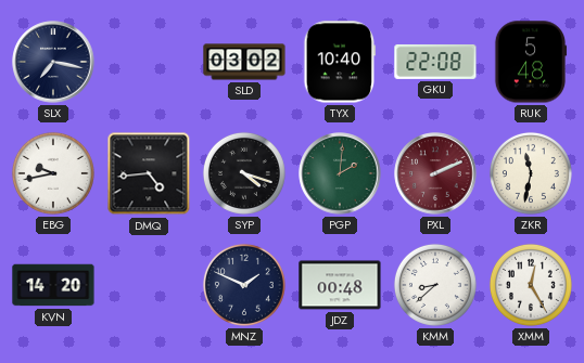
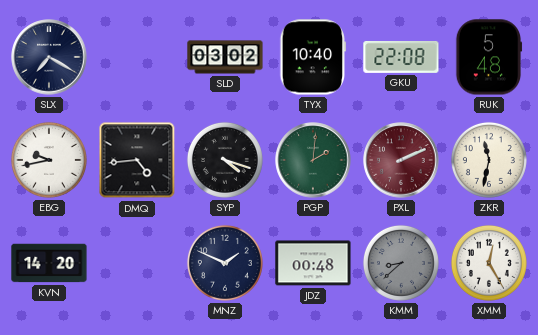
SLX: 7:17 -> 7:20 (49, 57)
KMM dial: white -> grey (401, 263)
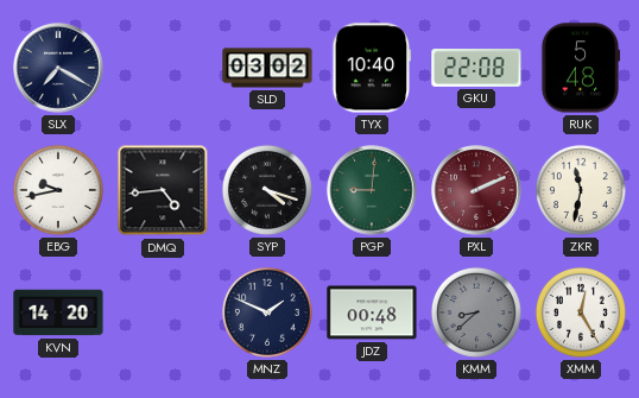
PGP: 2:01 -> 9:01 (372, 190)
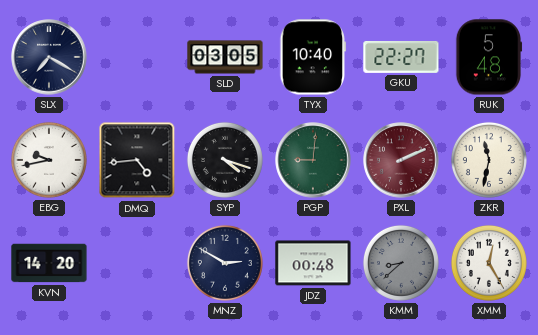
SLD: 03:02 -> 03:05 (225, 57)
GKU: 22:08 -> 22:27 (401, 57)
MNZ: 1:49 -> 2:50 (225, 263)
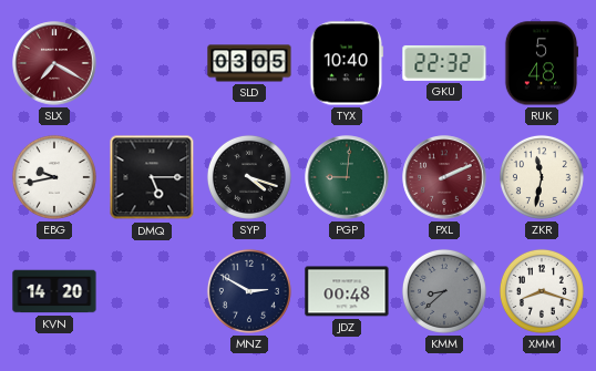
SLX dial: navy -> burgundy (54, 63)
GKU: 22:27 -> 22:32 (444, 63)
DMQ: 4:44 -> 5:15 (152, 177)
XMM: 12:25 -> 8:18 (542, 291)
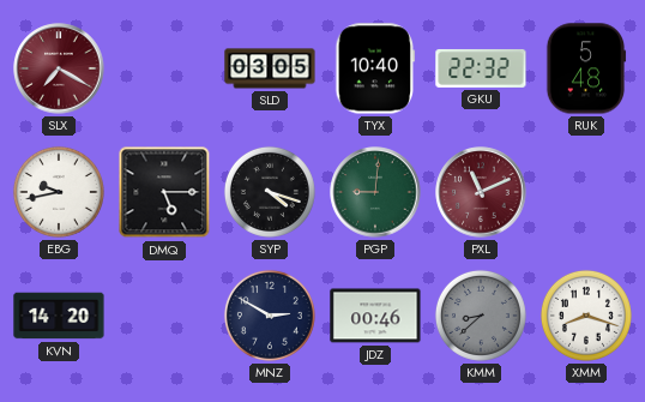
PXL: 2:11 -> 11:11 (481, 192)
ZKR: 11:32 -> none (542, 177)
JDZ: 00:48 -> 00:46 (375, 316)
